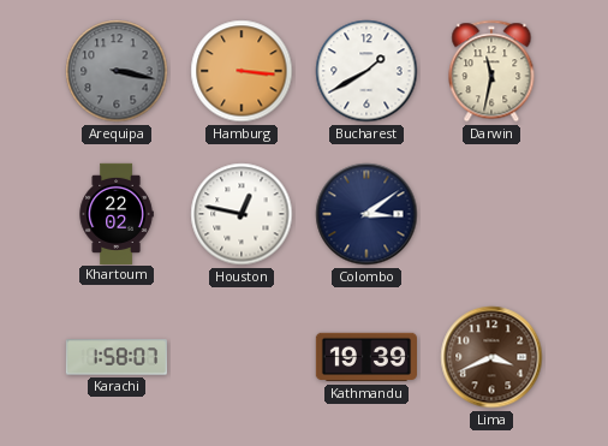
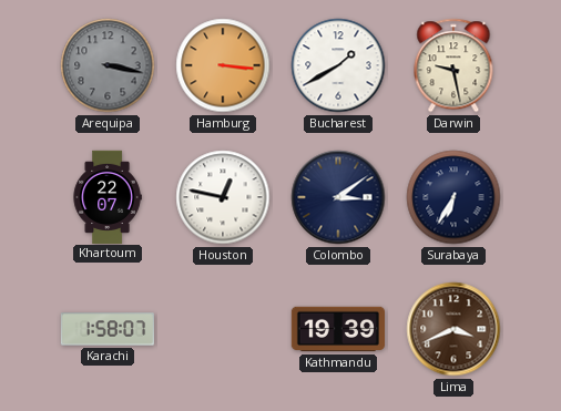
Darwin: 11:32 -> 9:28 (453, 65)
Khartoum: 22:02 -> 22:07 (108, 196)
Surabaya: none -> 6:35 (453, 197)
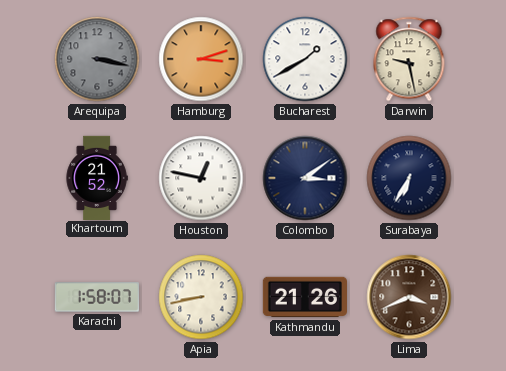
Hamburg: 3:16 -> 3:12 (201, 59)
Khartoum: 22:07 -> 21:52 (97, 177)
Apia: none -> 8:43 (201, 297)
Kathmandu: 19:39 -> 21:26 (304, 297)
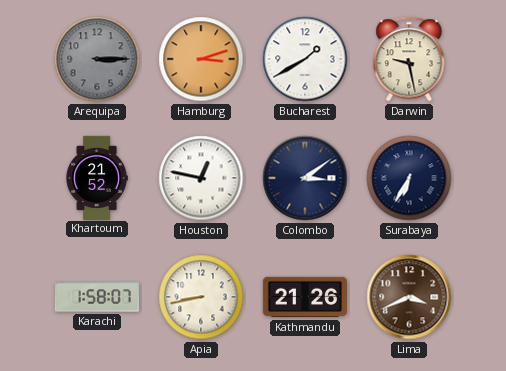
Arequipa: 3:17 -> 3:15 (97, 59)
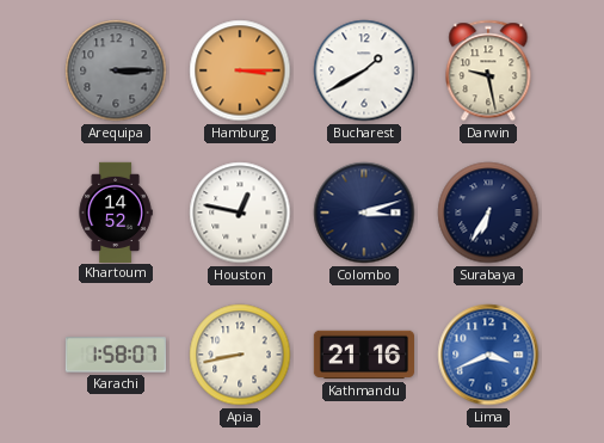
Hamburg: 3:12 -> 3:15 (240, 70)
Khartoum: 21:52 -> 14:52 (116, 211)
Colombo: 3:09 -> 3:12 (364, 213)
Kathmandu: 21:26 -> 21:16 (363, 355)
Lima dial: brown -> blue (488, 355)
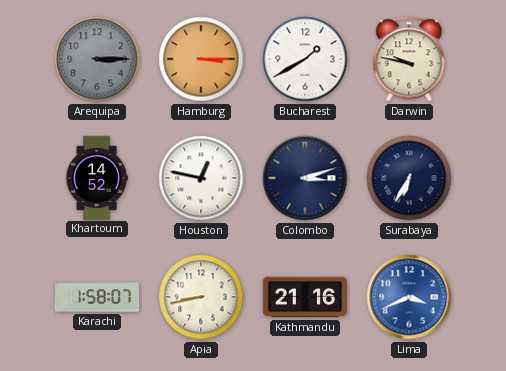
Darwin: 9:28 -> 9:47 (409, 59)
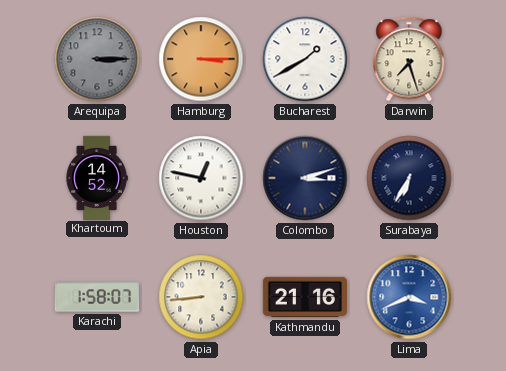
Darwin: 9:47 -> 7:27 (409, 59)
Apia: 8:43 -> 8:44 (201, 297)
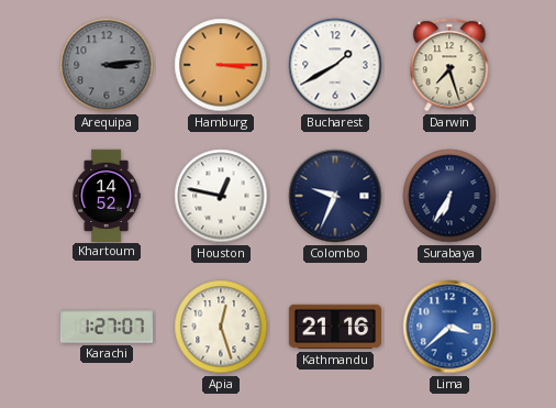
Arequipa: 3:15 -> 3:14 (107, 65)
Colombo: 3:12 -> 9:34 (335, 196)
Karachi: 1:58 -> 1:27 (107, 327)
Apia: 8:44 -> 12:27 (221, 327)
Lima: 3:41 -> 3:38 (449, 327)
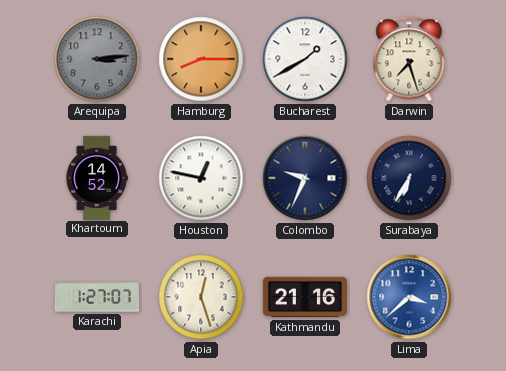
Hamburg: 3:15 -> 8:15 (201, 59)
